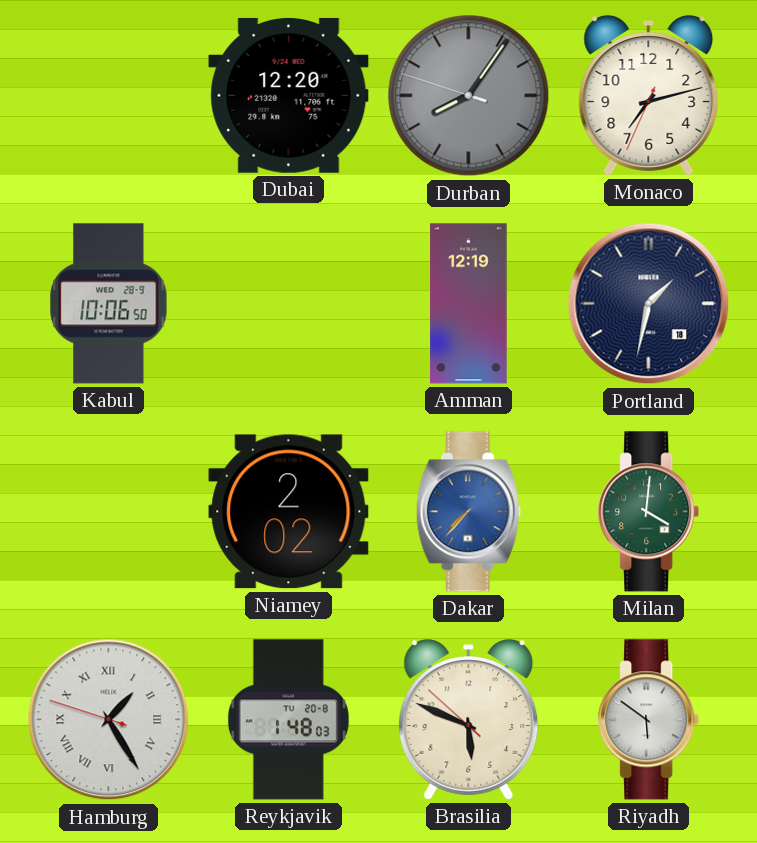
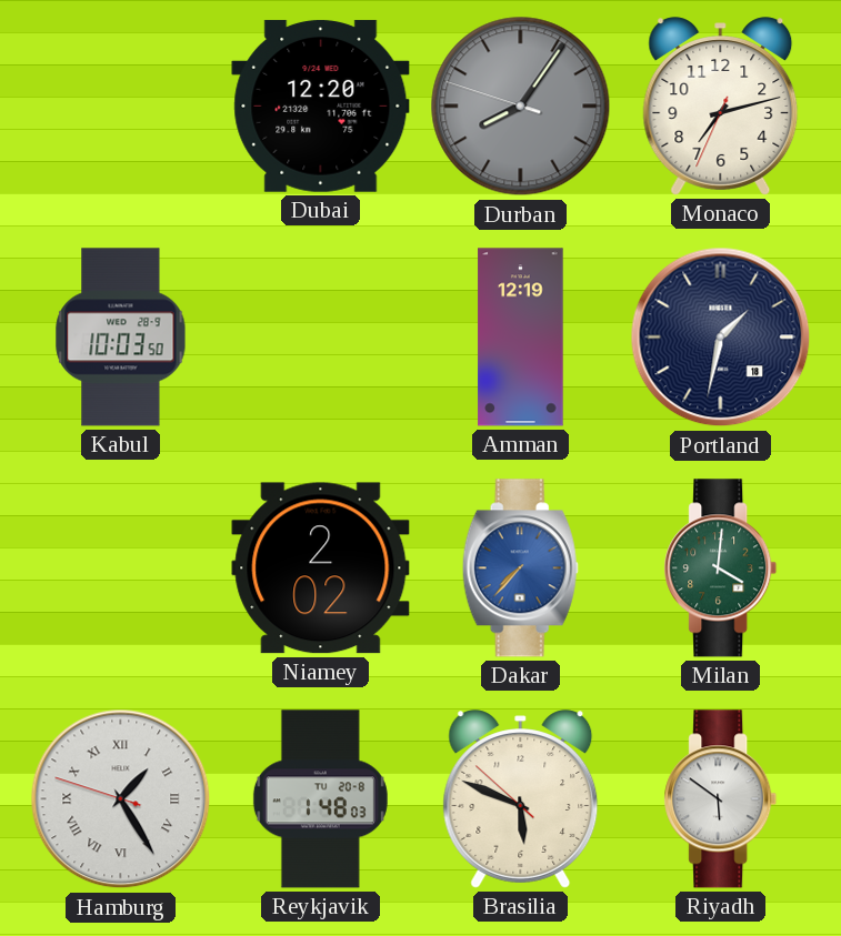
Kabul: 10:06 -> 10:03 (121, 338)
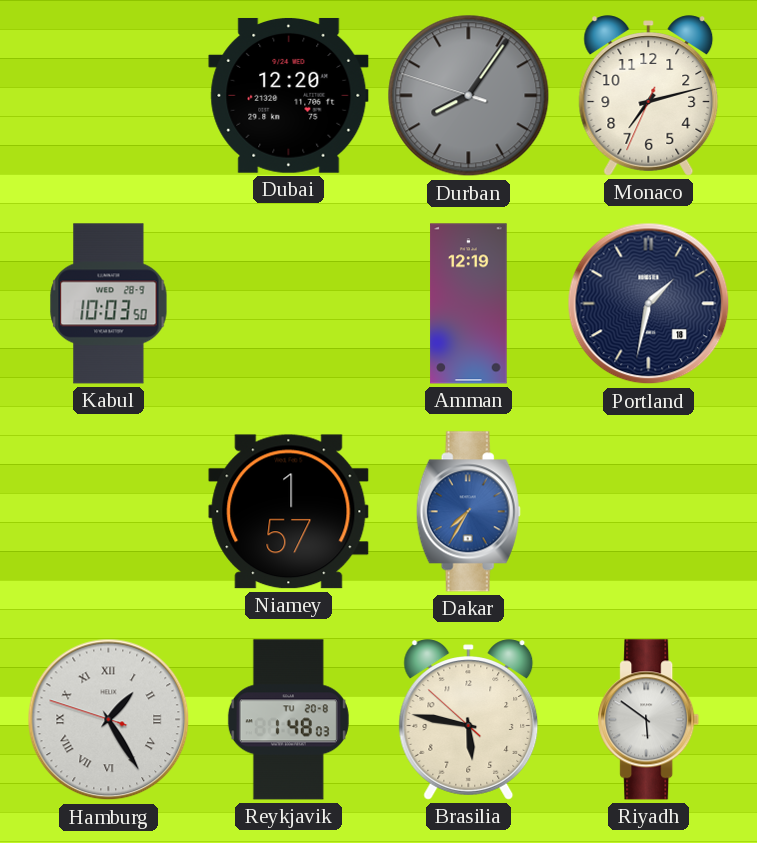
Niamey: 2:02 -> 1:57 (289, 512)
Dakar: 7:37 -> 7:35 (468, 512)
Milan: 4:01 -> none (721, 568)
Brasilia: 5:48 -> 5:46 (469, 720)
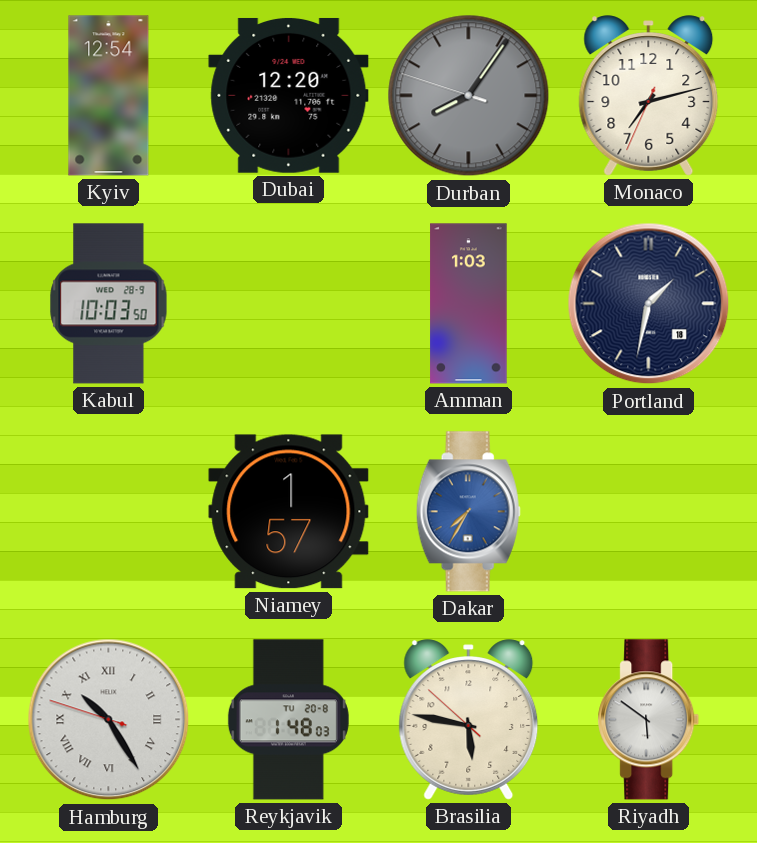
Kyiv: none -> 12:54 (109, 96)
Amman: 12:19 -> 1:03 (469, 304)
Hamburg: 1:24 -> 10:24 (109, 720)
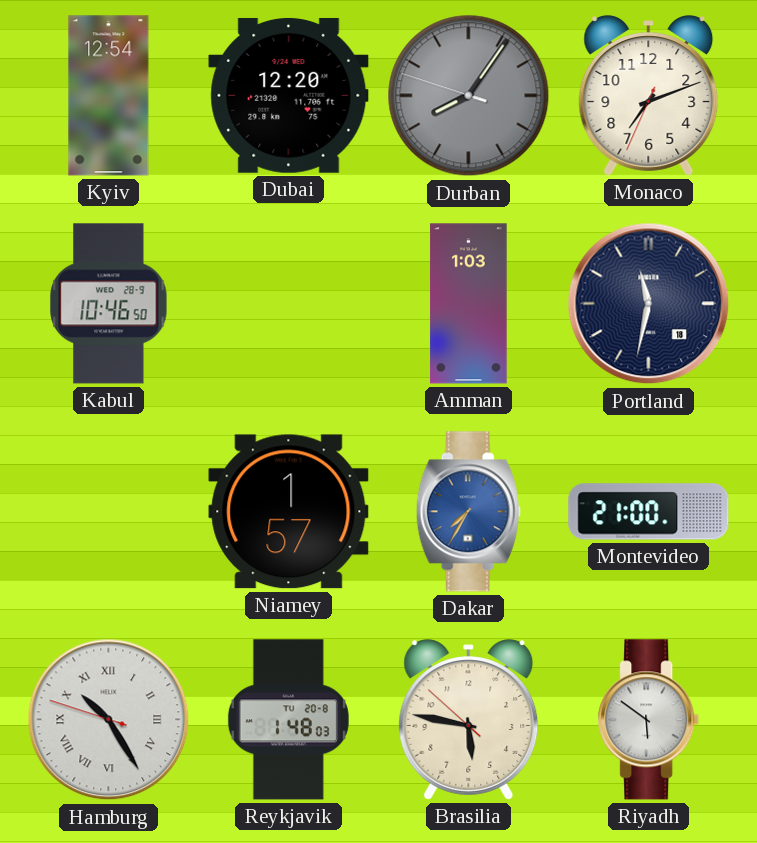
Monaco: 7:12 -> 7:11 (649, 96)
Kabul: 10:03 -> 10:46 (109, 304)
Portland: 1:32 -> 11:32 (649, 304)
Montevideo: none -> 21:00 (649, 512)
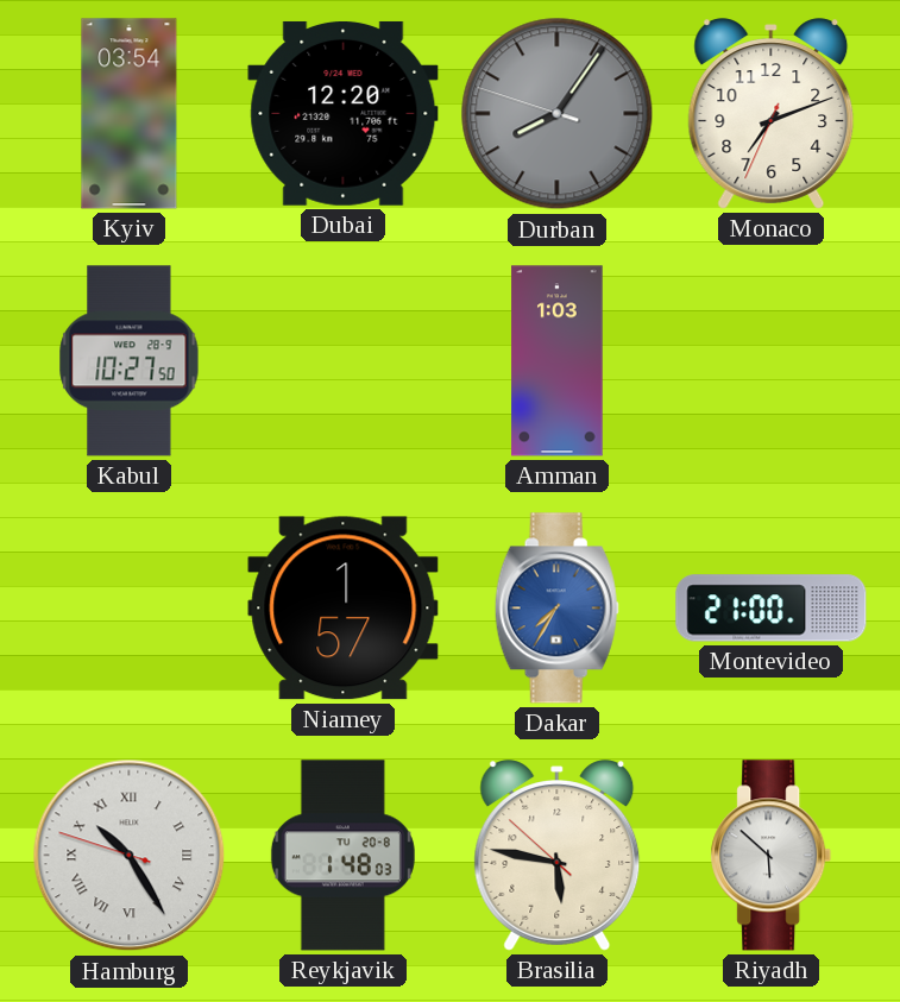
Kyiv: 12:54 -> 03:54 (130, 114)
Kabul: 10:46 -> 10:27 (130, 361)
Portland: 11:32 -> none (649, 304)
Riyadh: 5:51 -> 5:52 (772, 856)
